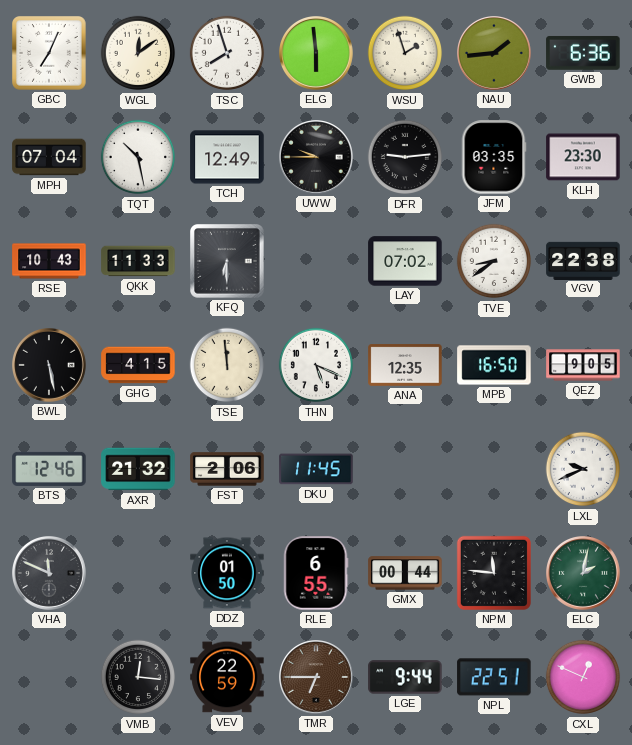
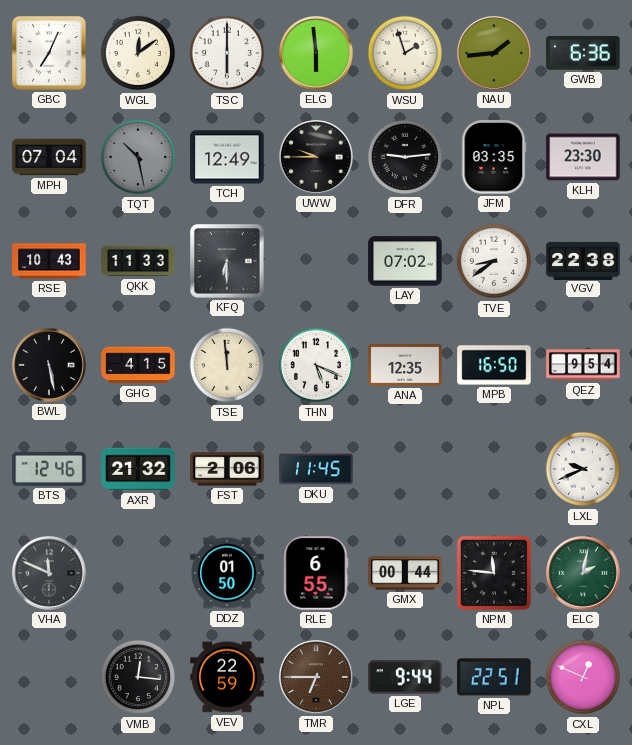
TSC: 7:57 -> 6:00 (227, 53)
TQT dial: white -> grey (138, 157)
QEZ: 9:05 -> 9:54 (583, 365)
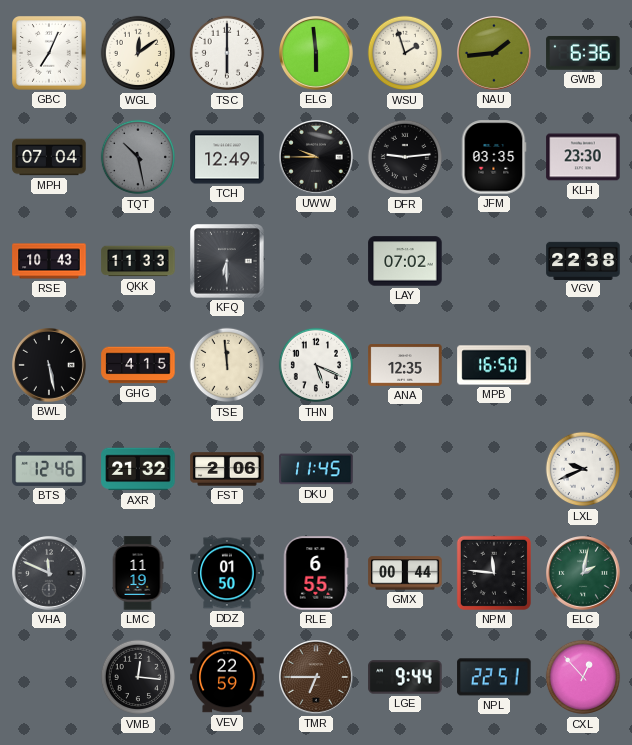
TVE: 8:39 -> none (494, 261)
QEZ: 9:54 -> none (583, 365)
LMC: none -> 11:19 (138, 573)
CXL: 12:49 -> 12:53 (583, 677)
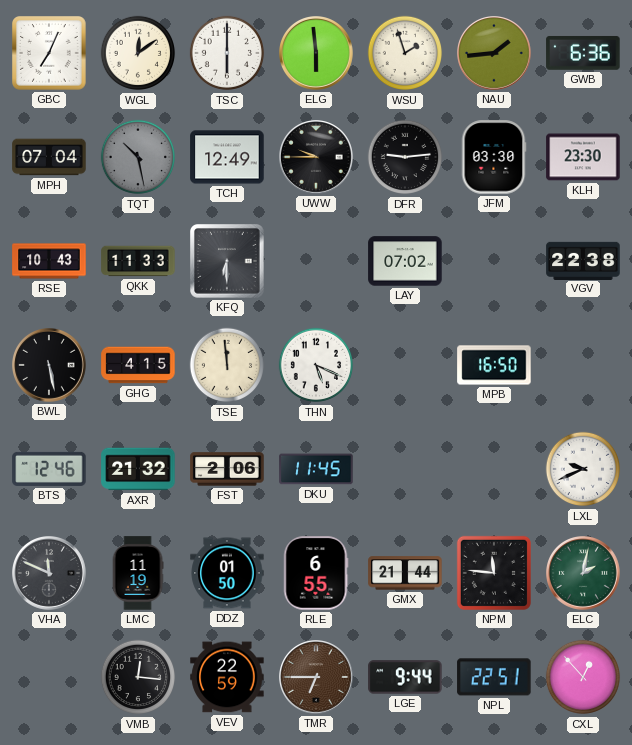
JFM: 03:35 -> 03:30 (494, 157)
ANA: 12:35 -> none (405, 365)
GMX: 00:44 -> 21:44 (405, 573)
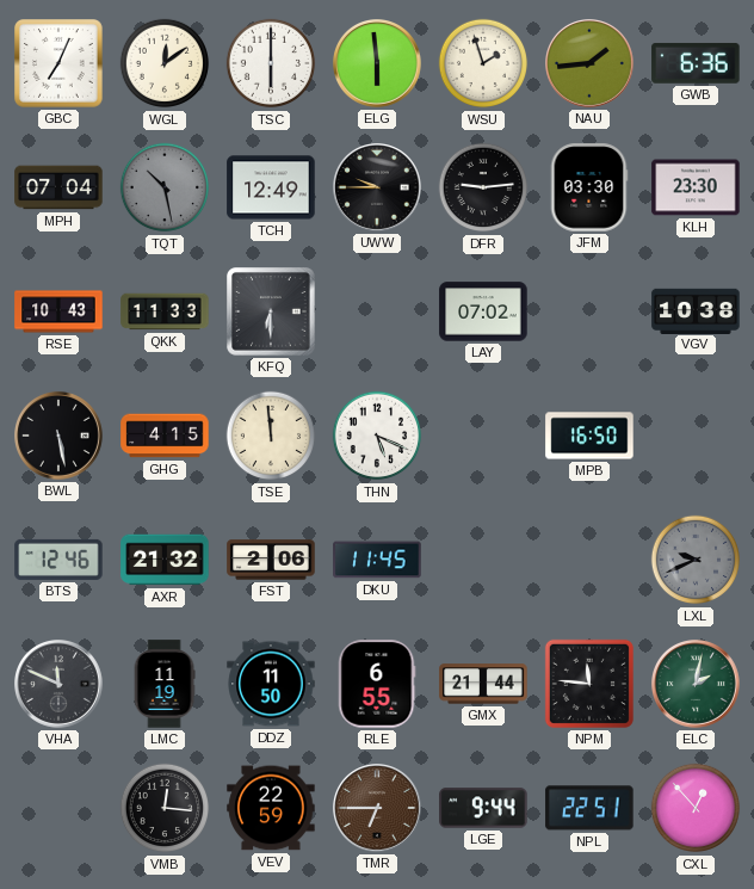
VGV: 22:38 -> 10:38 (696, 310)
LXL dial: white -> grey (696, 560)
DDZ: 01:50 -> 11:50 (271, 684)
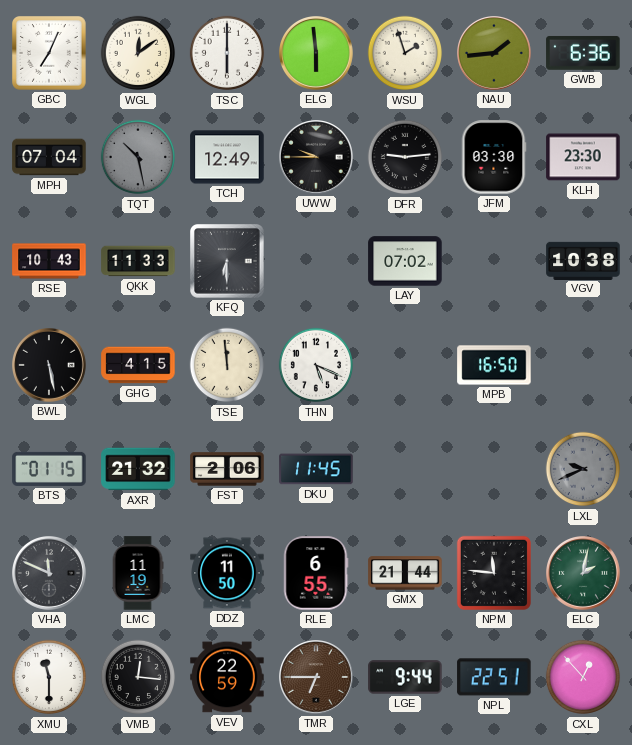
BTS: 12:46 -> 01:15 (49, 469)
XMU: none -> 11:30 (49, 677)
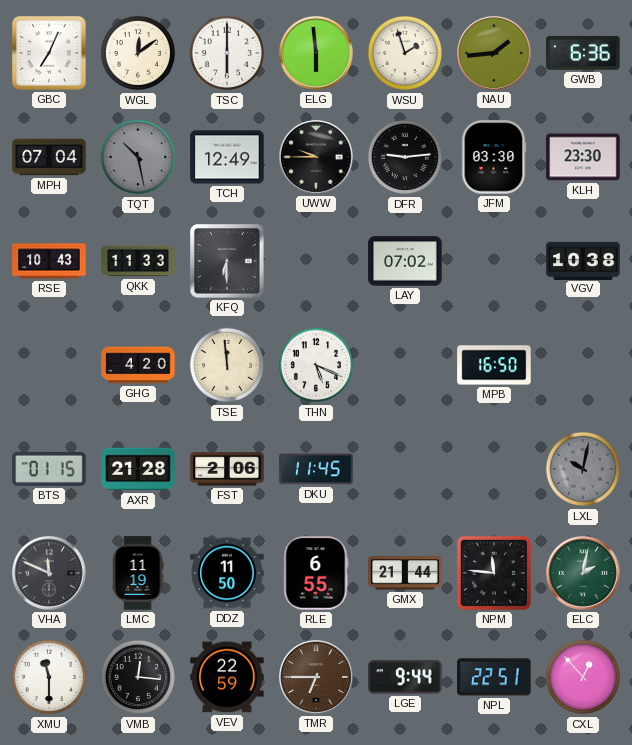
BWL: 5:28 -> none (50, 366)
GHG: 4:15 -> 4:20 (138, 365)
AXR: 21:32 -> 21:28 (138, 469)
LXL: 9:41 -> 10:02 (583, 469)
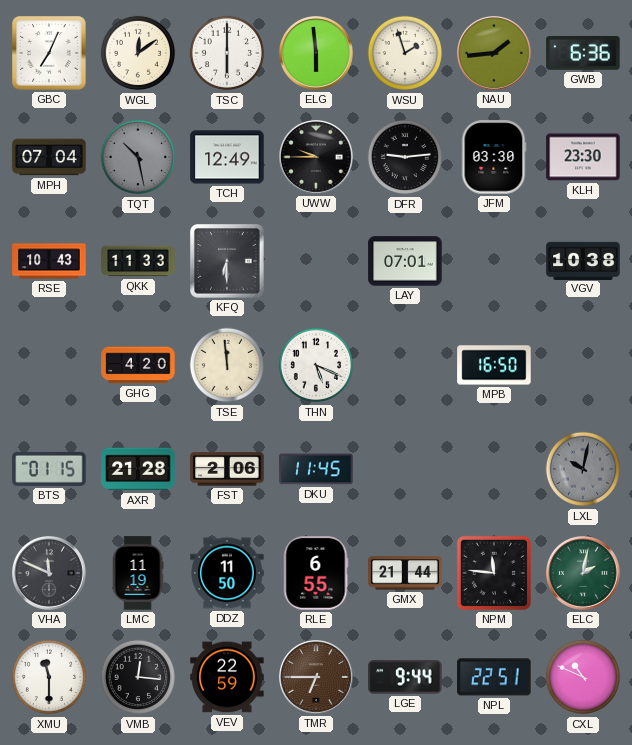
LAY: 07:02 -> 07:01 (405, 261)
CXL: 12:53 -> 10:49 (583, 677)
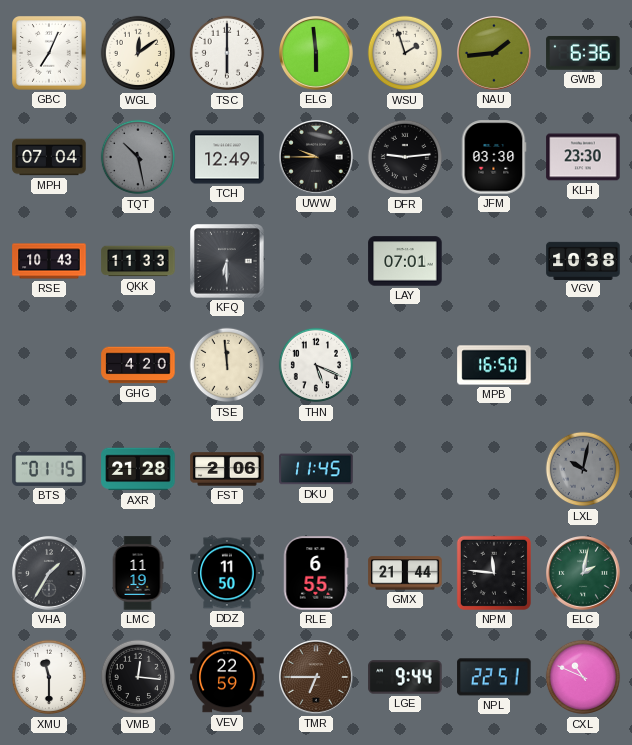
VHA: 11:49 -> 1:35 (50, 574)
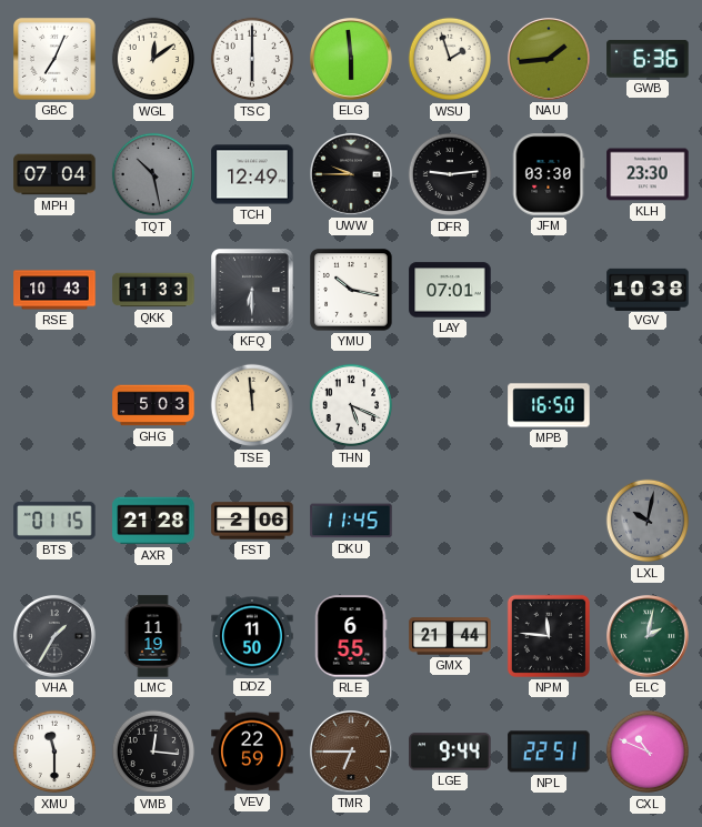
YMU: none -> 10:17 (351, 290)
GHG: 4:20 -> 5:03 (153, 405)
